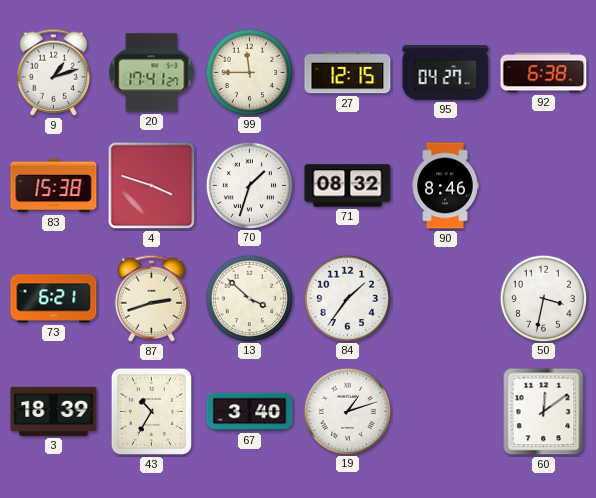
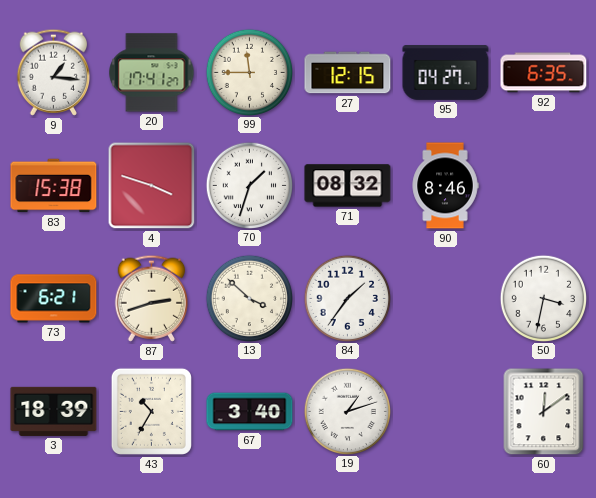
9: 1:12 -> 1:16 (53, 72)
92: 6:38 -> 6:35 (544, 73)
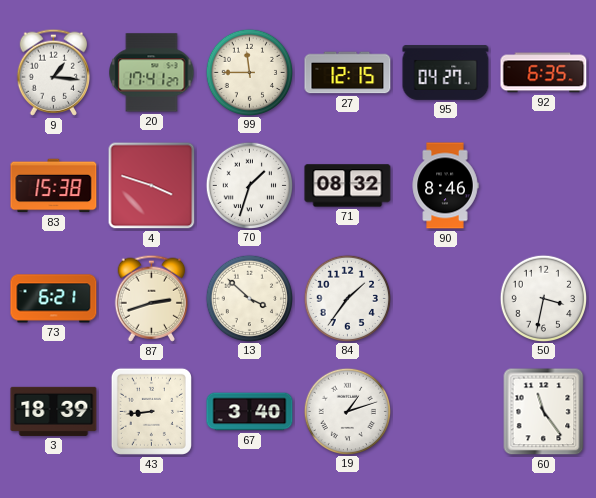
43: 10:35 -> 8:44 (151, 411)
60: 12:09 -> 11:24 (544, 412)
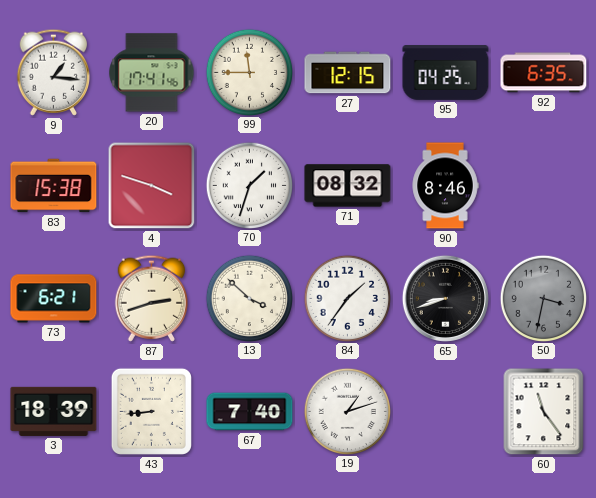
20: 17:41:27 -> 17:41:46 (152, 73)
95: 04:27 -> 04:25 (446, 73)
65: none -> 8:42 (445, 298)
50 dial: white -> grey (543, 298)
67: 3:40 -> 7:40 (250, 412)
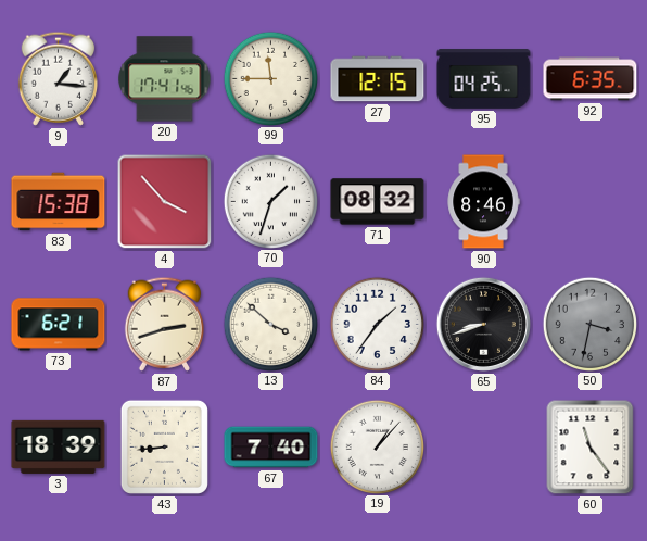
4: 3:48 -> 3:53 (165, 202)
19: 1:12 -> 1:07 (377, 446)
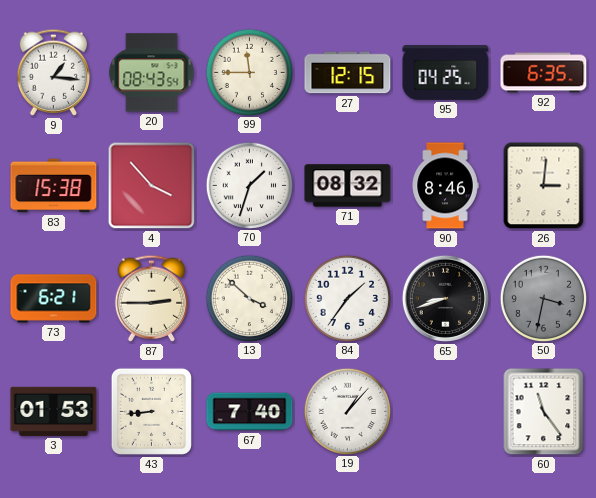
20: 17:41 -> 08:43 (152, 73)
26: none -> 3:01 (544, 186)
87: 2:42 -> 2:45 (151, 298)
3: 18:39 -> 01:53 (54, 411)
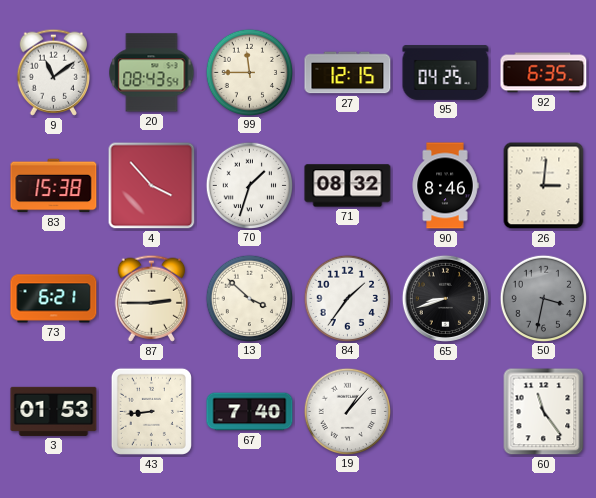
9: 1:16 -> 11:09 (53, 72)
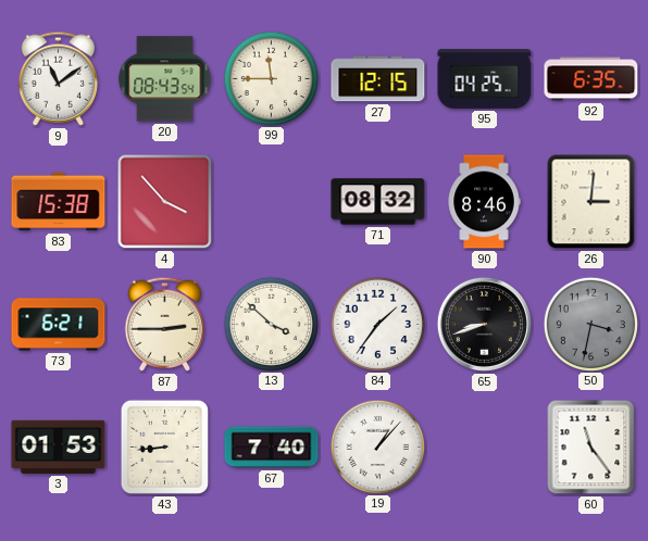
70: 1:33 -> none (249, 185)
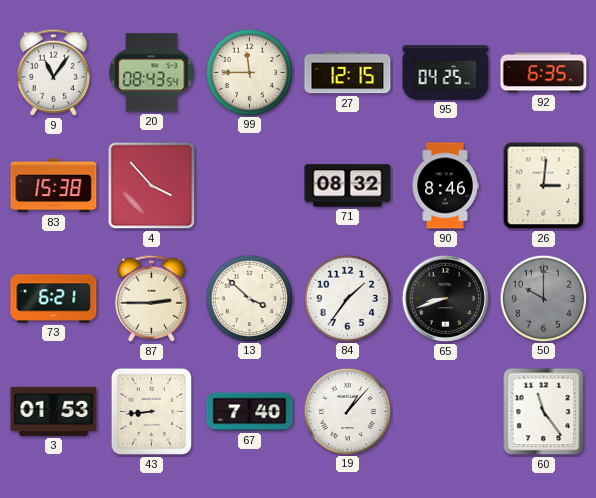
9: 11:09 -> 11:06 (53, 72)
50: 3:32 -> 10:00 (543, 298)
